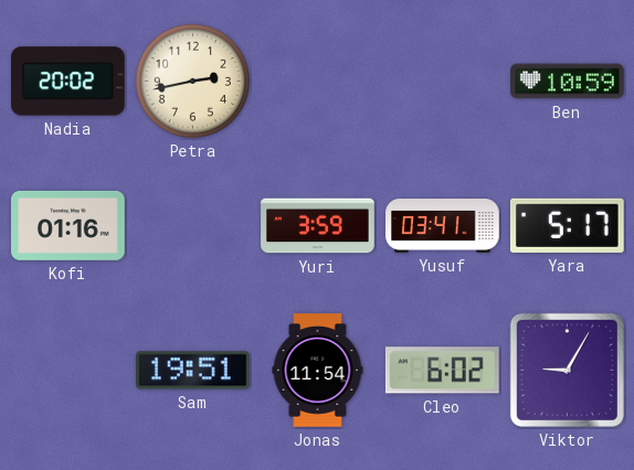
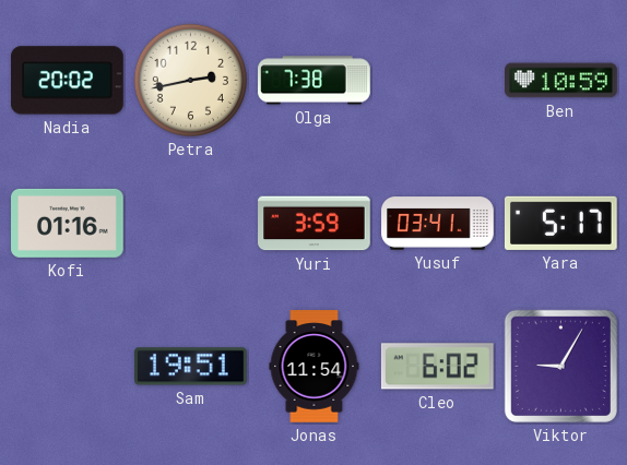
Olga: none -> 7:38 (315, 81)
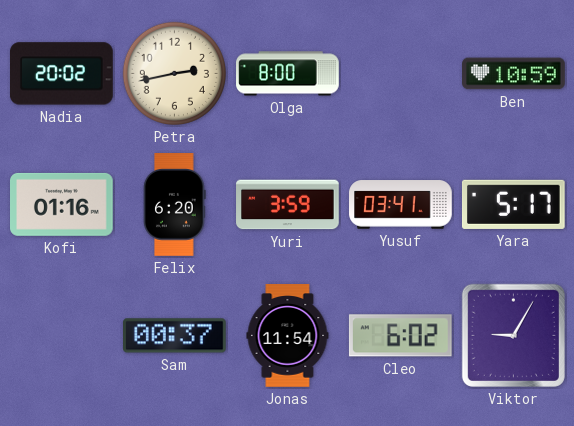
Olga: 7:38 -> 8:00 (288, 74)
Felix: none -> 6:20 (175, 205)
Sam: 19:51 -> 00:37 (175, 336)
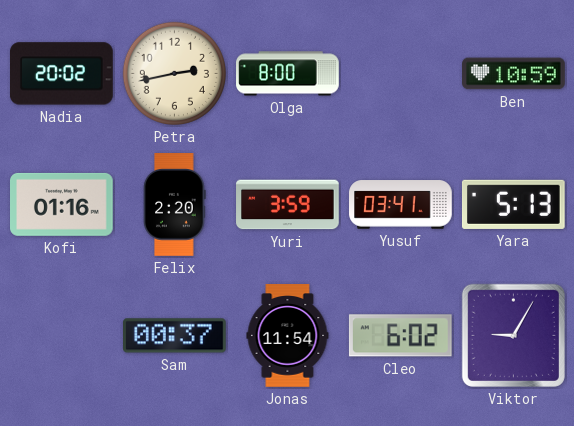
Felix: 6:20 -> 2:20 (175, 205)
Yara: 5:17 -> 5:13 (513, 204)
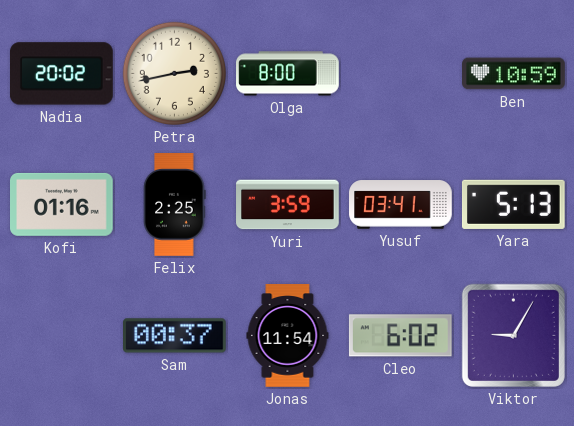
Felix: 2:20 -> 2:25 (175, 205)
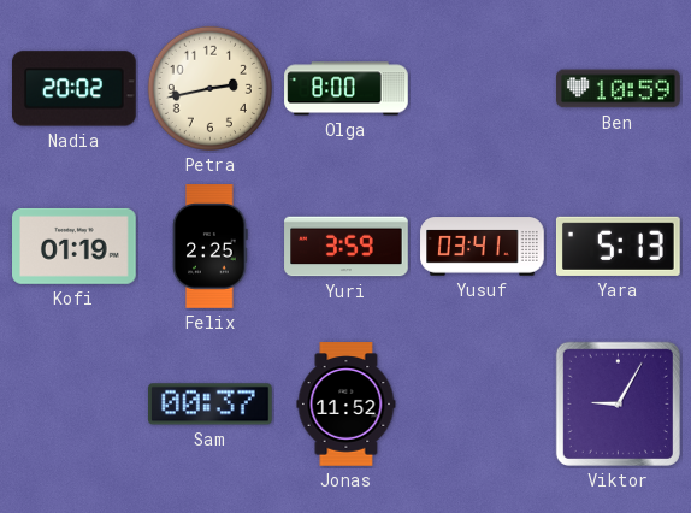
Kofi: 01:16 -> 01:19 (75, 246)
Jonas: 11:54 -> 11:52 (347, 405)
Cleo: 6:02 -> none (400, 336)
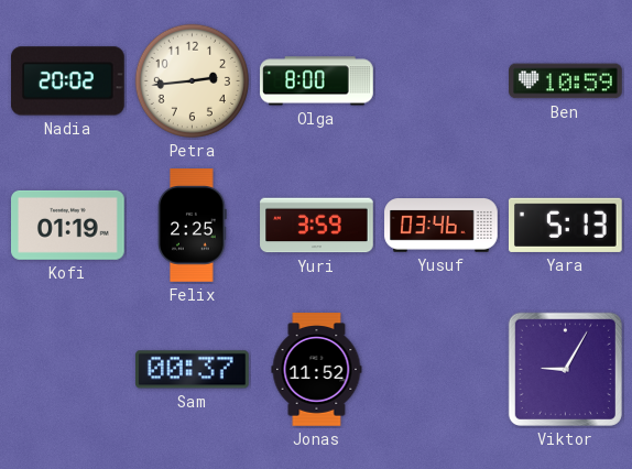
Petra: 2:43 -> 2:44 (192, 80)
Yusuf: 03:41 -> 03:46 (442, 226)
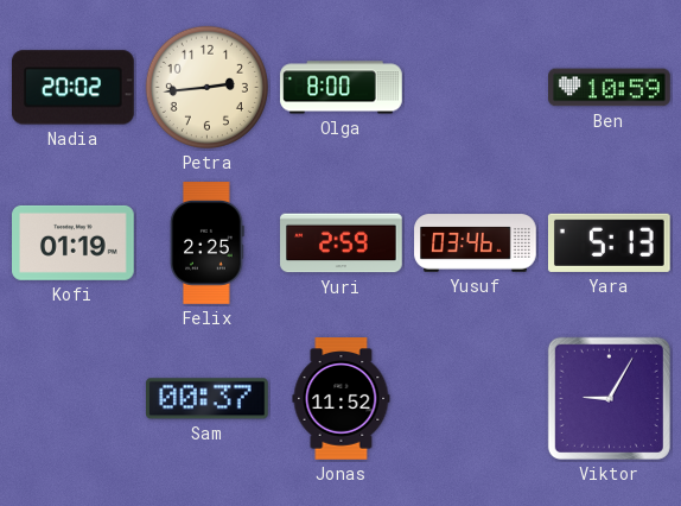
Yuri: 3:59 -> 2:59 (342, 243)
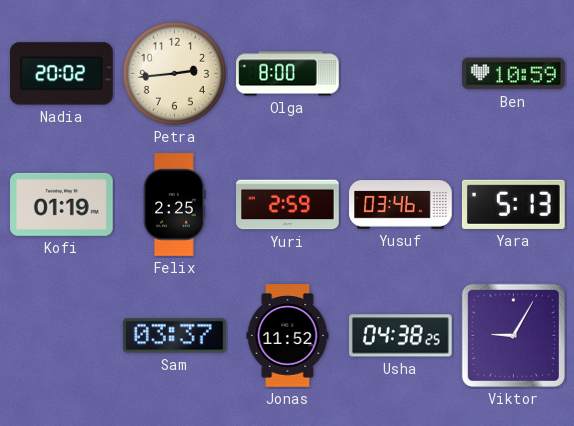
Sam: 00:37 -> 03:37 (175, 336)
Usha: none -> 04:38 (401, 336)
